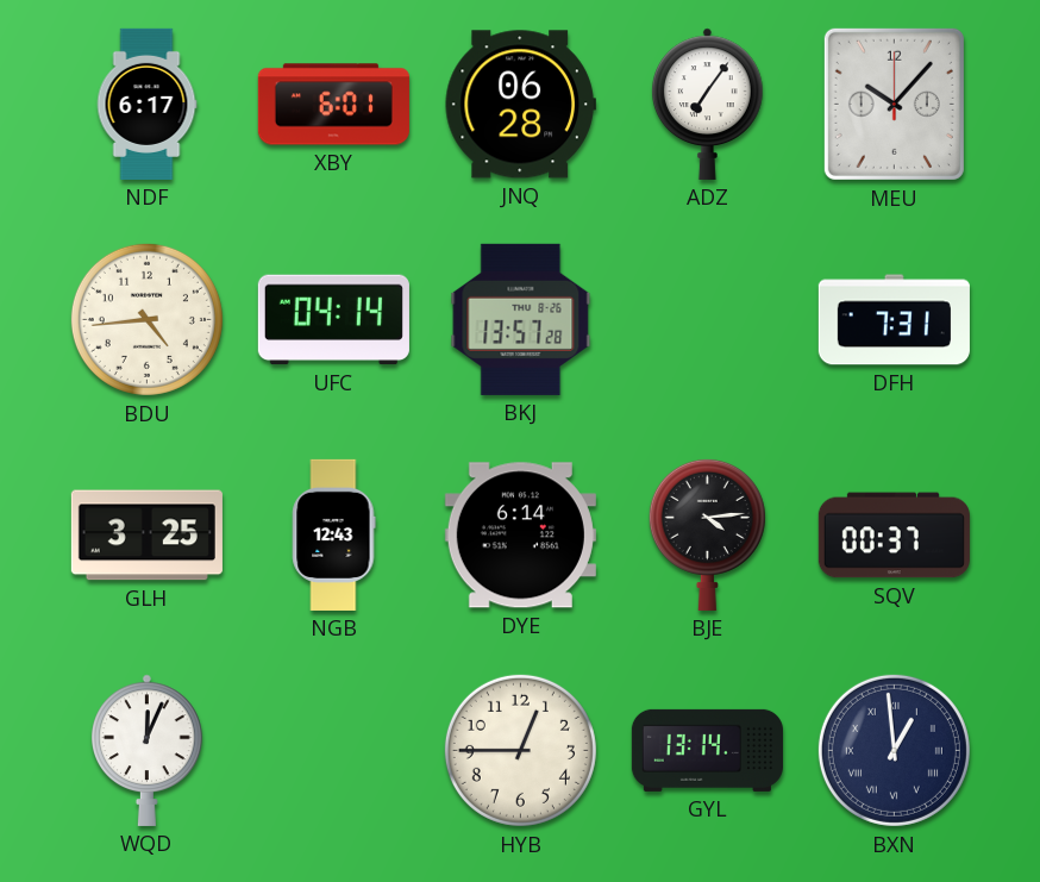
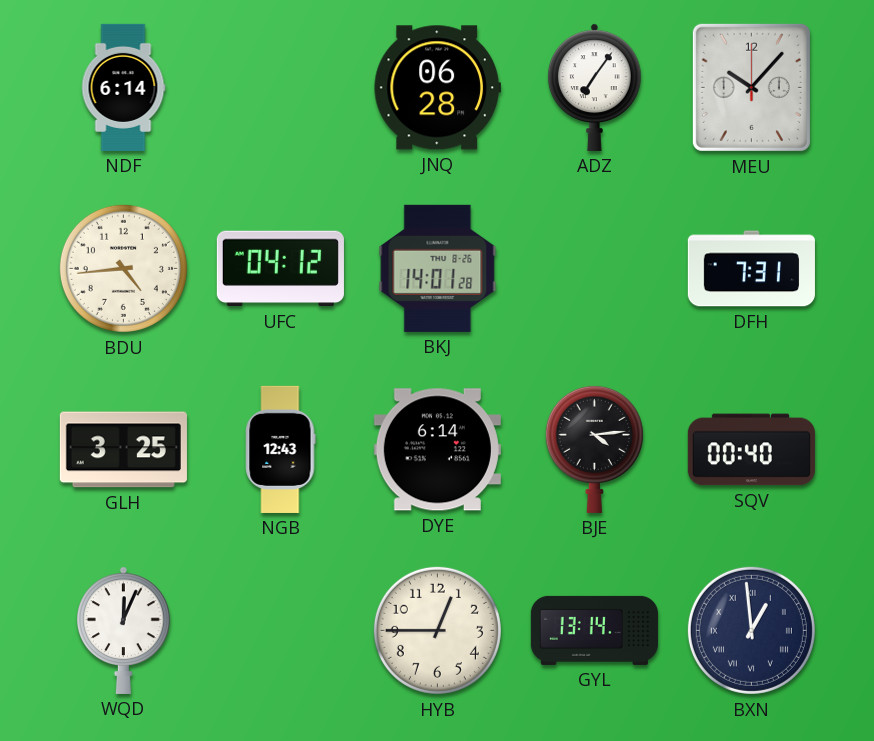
NDF: 6:17 -> 6:14 (123, 87)
XBY: 6:01 -> none (333, 105)
UFC: 04:14 -> 04:12 (280, 269)
BKJ: 13:57 -> 14:01 (438, 268)
SQV: 00:37 -> 00:40 (751, 450)
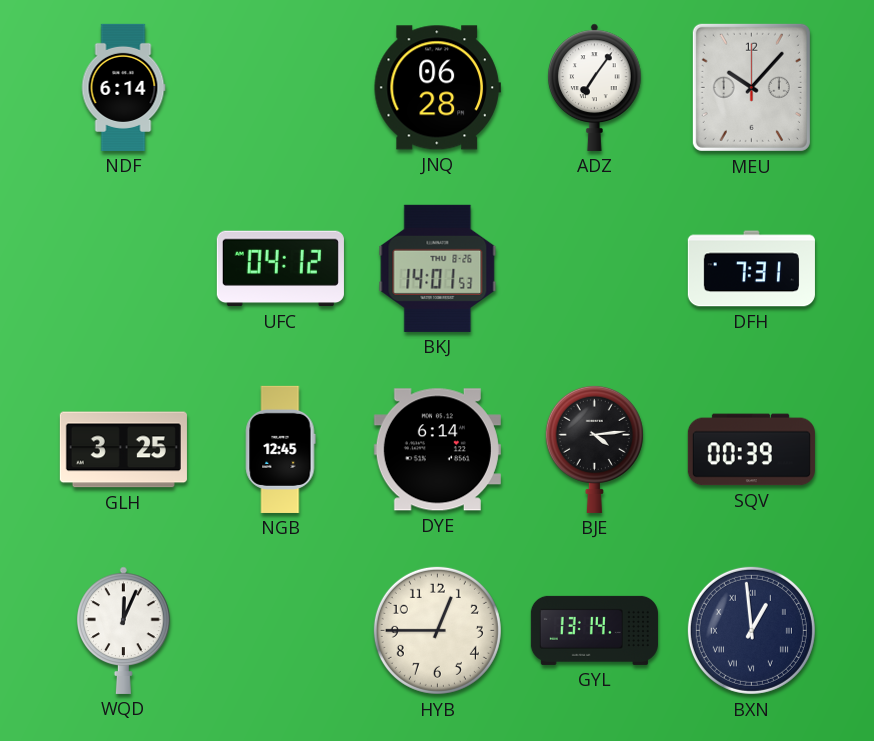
BDU: 4:44 -> none (123, 268)
BKJ: 14:01:28 -> 14:01:53 (438, 268)
NGB: 12:43 -> 12:45 (280, 449)
SQV: 00:40 -> 00:39 (751, 450)
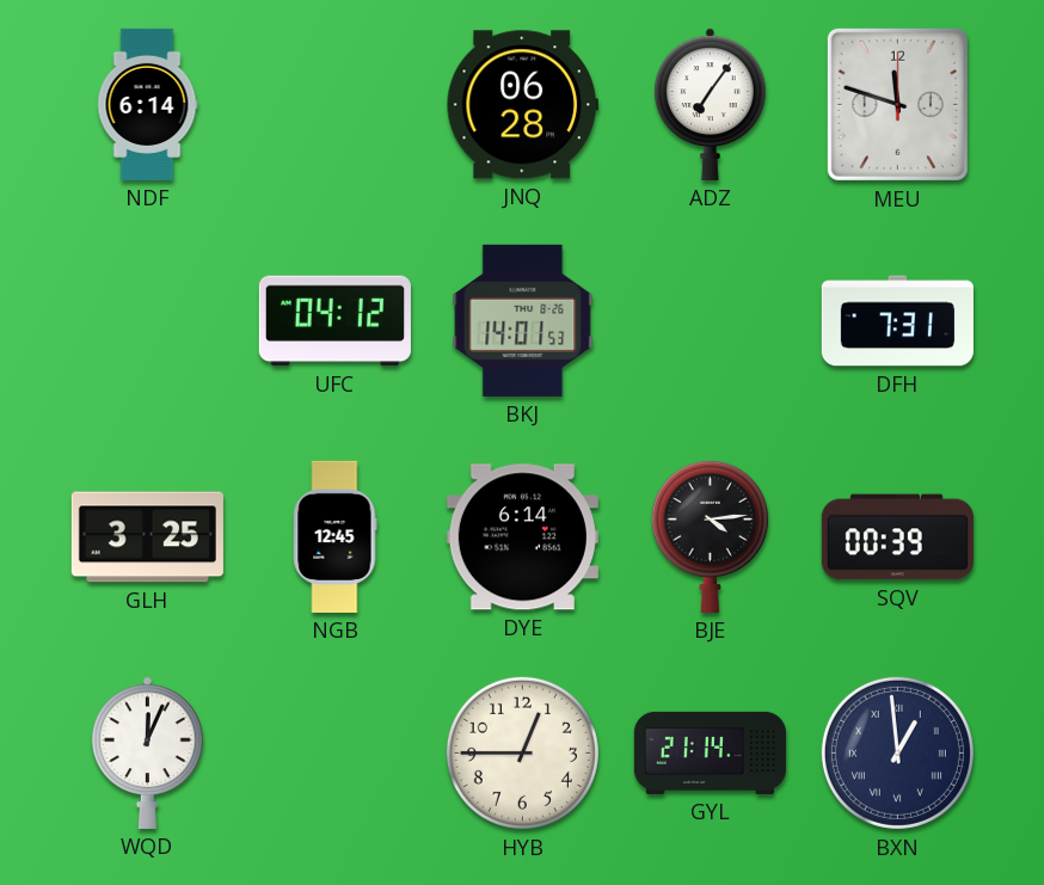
MEU: 10:07 -> 11:48 (897, 104)
GYL: 13:14 -> 21:14 (710, 752)
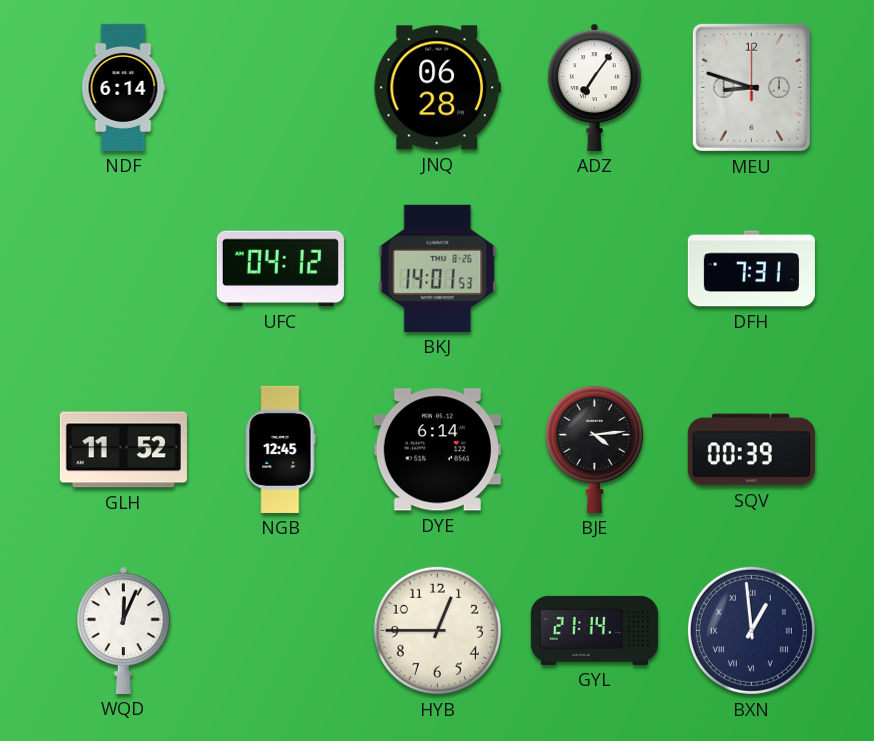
MEU: 11:48 -> 8:48 (751, 87)
GLH: 3:25 -> 11:52 (123, 450)
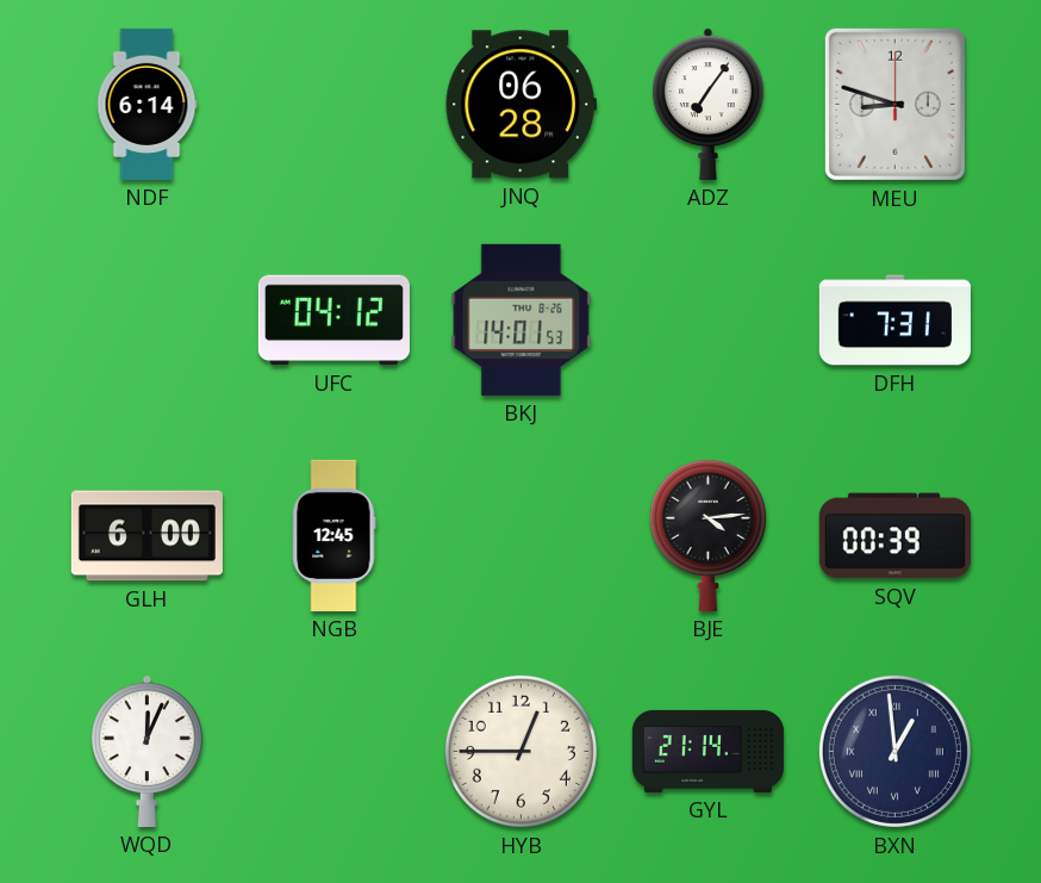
GLH: 11:52 -> 6:00 (147, 536)
DYE: 6:14 -> none (437, 450)
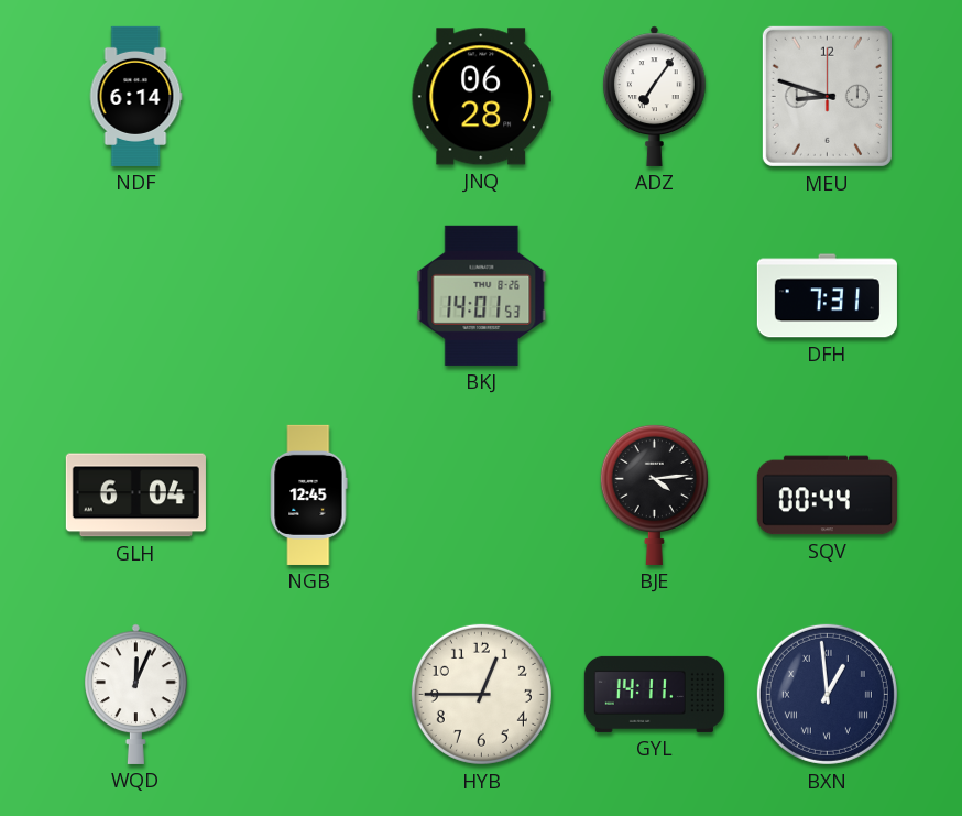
UFC: 04:12 -> none (334, 321)
GLH: 6:00 -> 6:04 (135, 496)
SQV: 00:39 -> 00:44 (827, 496)
GYL: 21:14 -> 14:11 (654, 694)
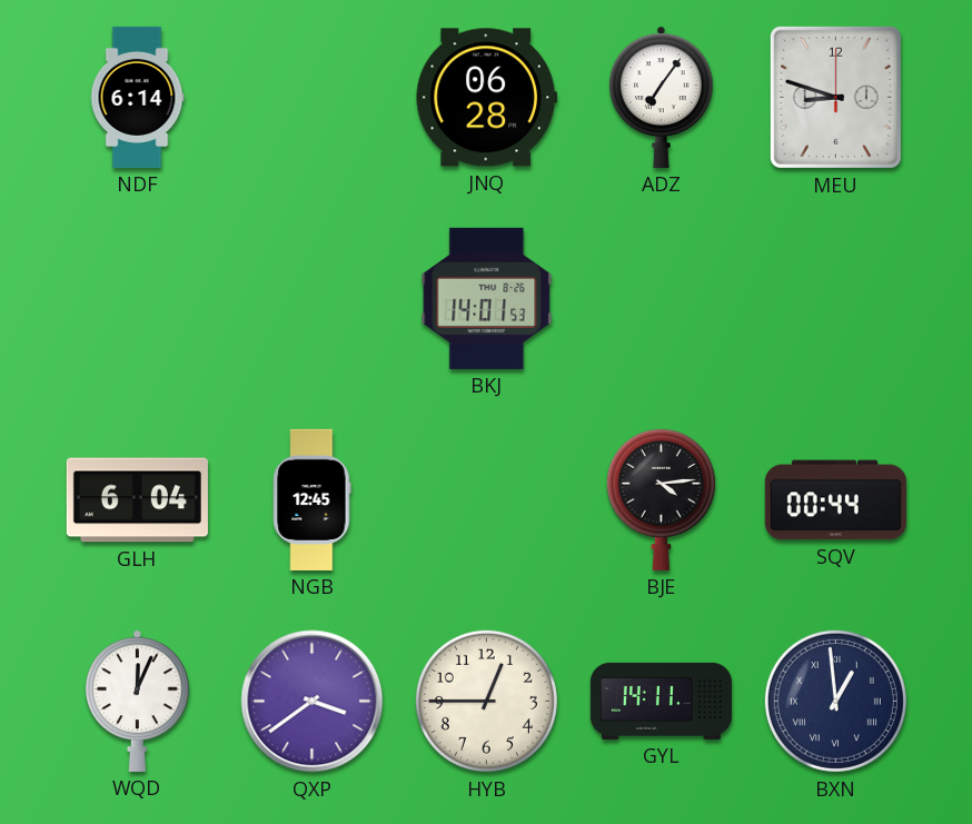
DFH: 7:31 -> none (827, 296)
QXP: none -> 3:39 (313, 702)
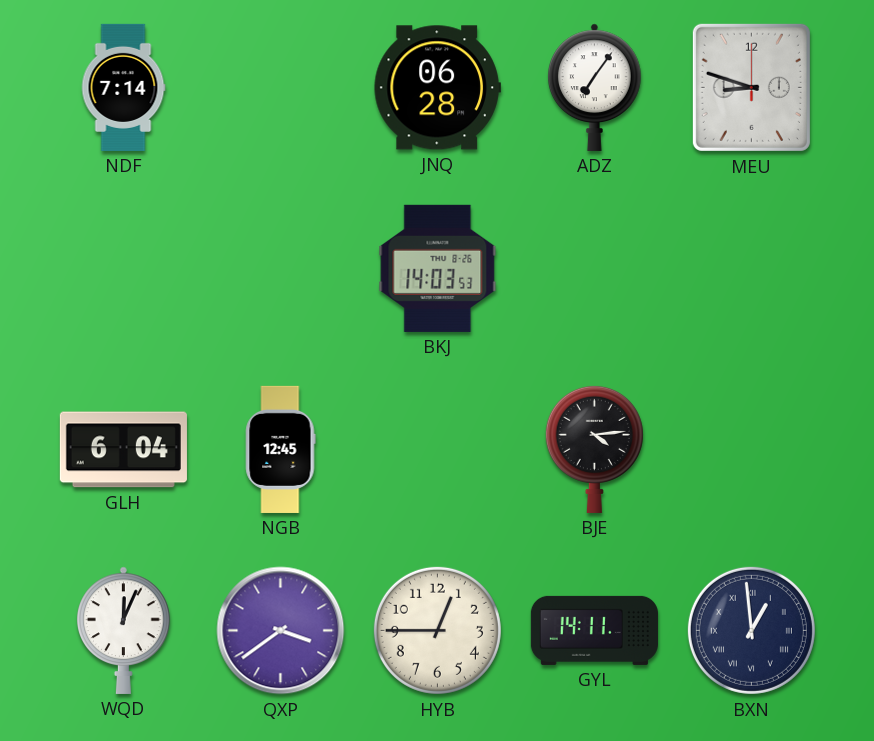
NDF: 6:14 -> 7:14 (123, 87)
BKJ: 14:01 -> 14:03 (438, 268)
SQV: 00:44 -> none (835, 500)
